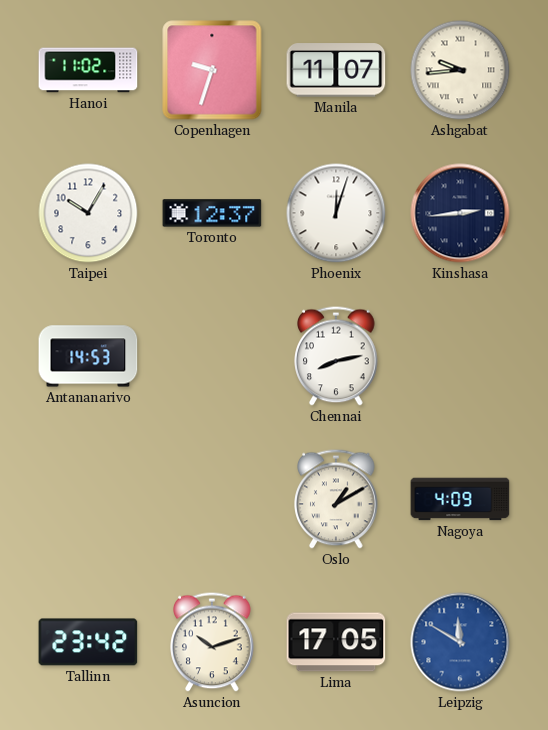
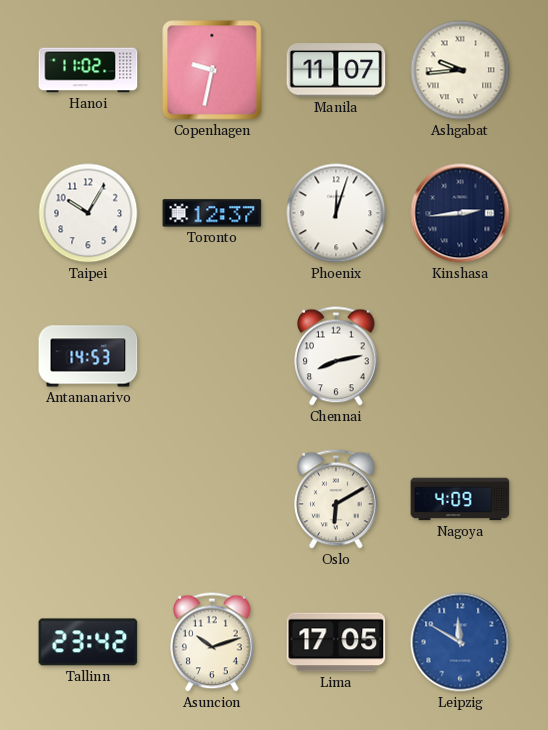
Copenhagen: 9:33 -> 9:32 (212, 70)
Oslo: 1:10 -> 6:10 (336, 499)
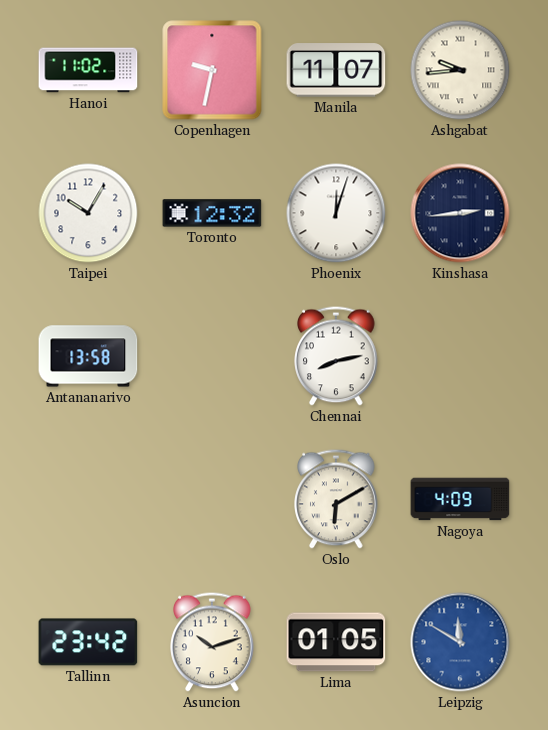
Toronto: 12:37 -> 12:32 (212, 213)
Antananarivo: 14:53 -> 13:58 (88, 356)
Lima: 17:05 -> 01:05 (336, 642)
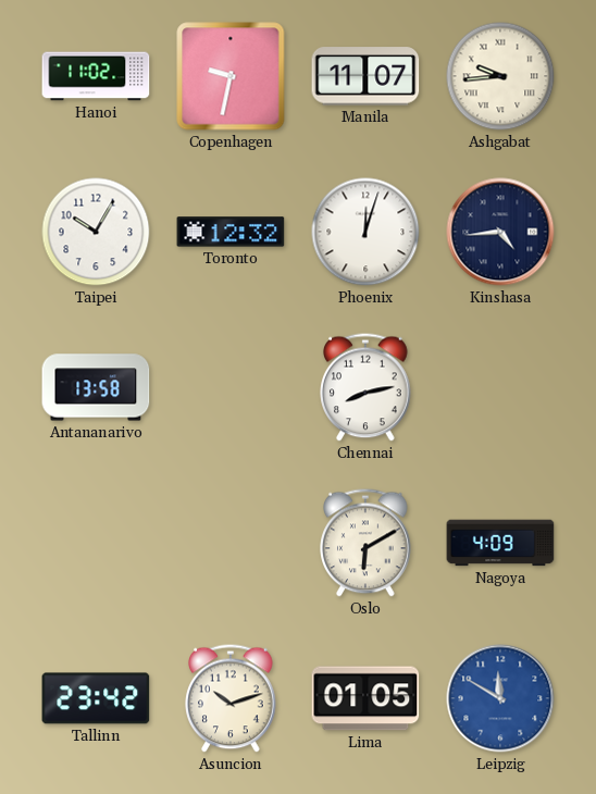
Kinshasa: 2:44 -> 4:44 (500, 232)
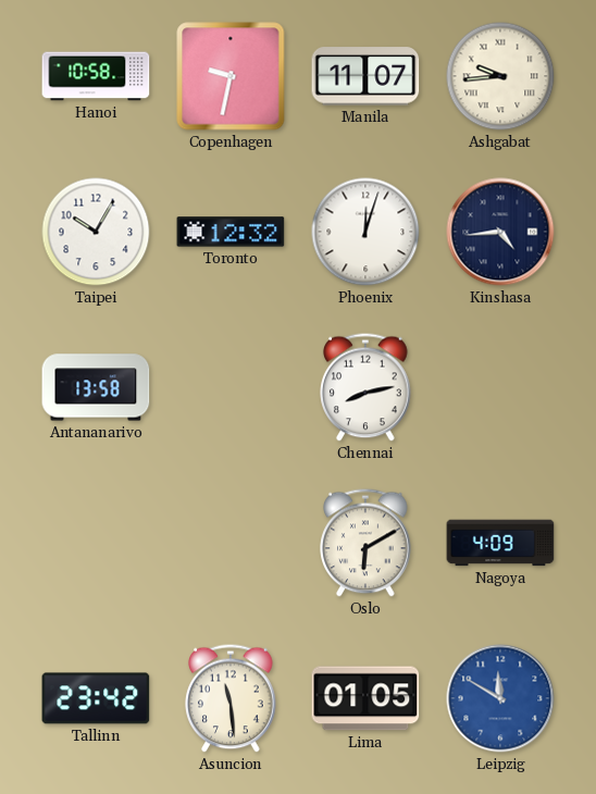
Hanoi: 11:02 -> 10:58 (96, 76)
Asuncion: 10:12 -> 11:29 (231, 698)
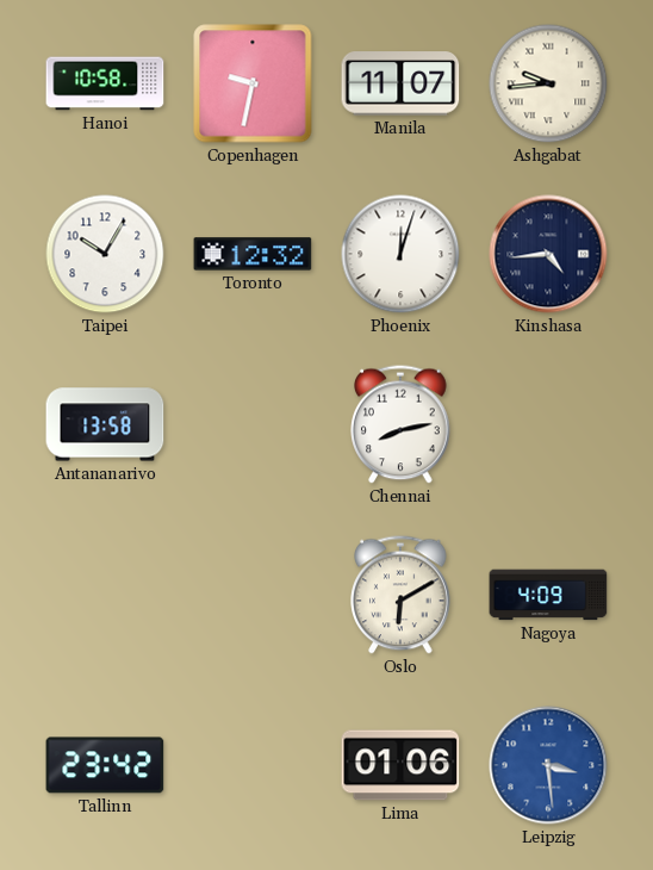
Asuncion: 11:29 -> none (231, 698)
Lima: 01:05 -> 01:06 (400, 765)
Leipzig: 11:50 -> 3:29 (548, 765)
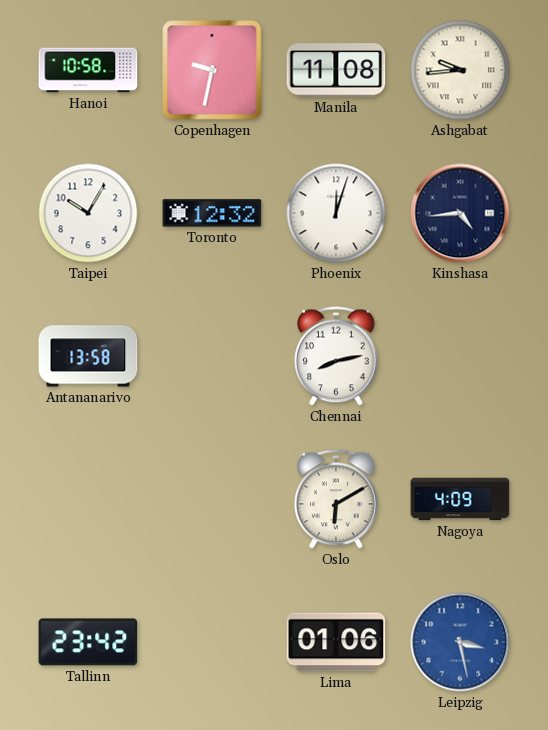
Manila: 11:07 -> 11:08 (336, 70)
Leipzig: 3:29 -> 3:28 (460, 642)
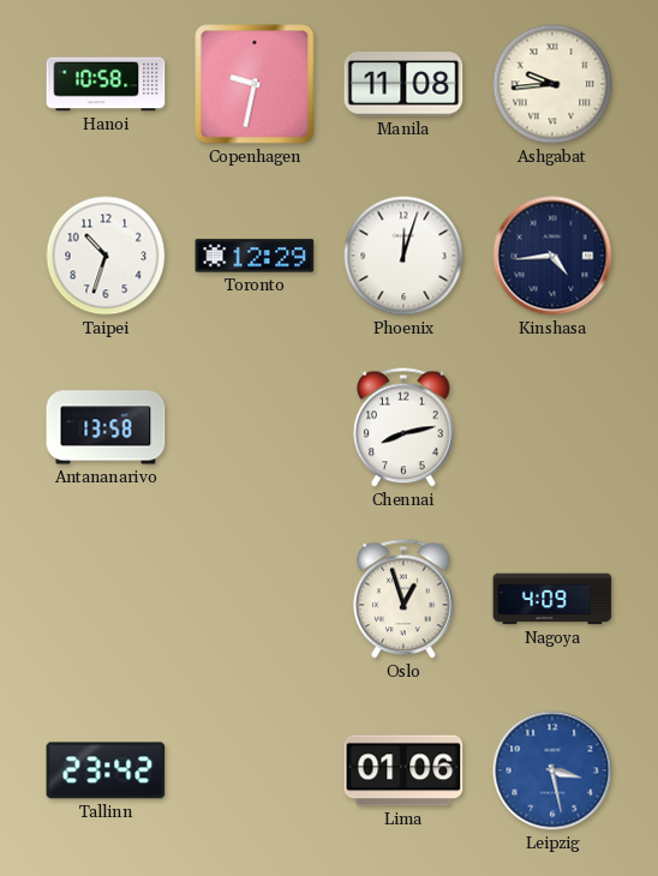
Taipei: 10:05 -> 10:33 (106, 256)
Toronto: 12:32 -> 12:29 (255, 256)
Oslo: 6:10 -> 12:57 (403, 599)
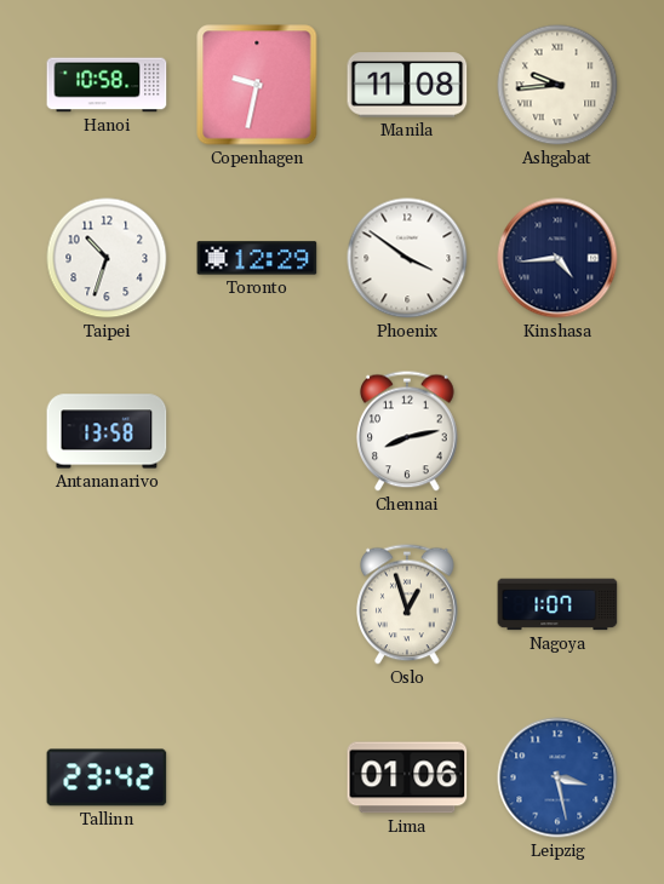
Phoenix: 12:03 -> 3:51 (407, 258)
Nagoya: 4:09 -> 1:07 (557, 604)
